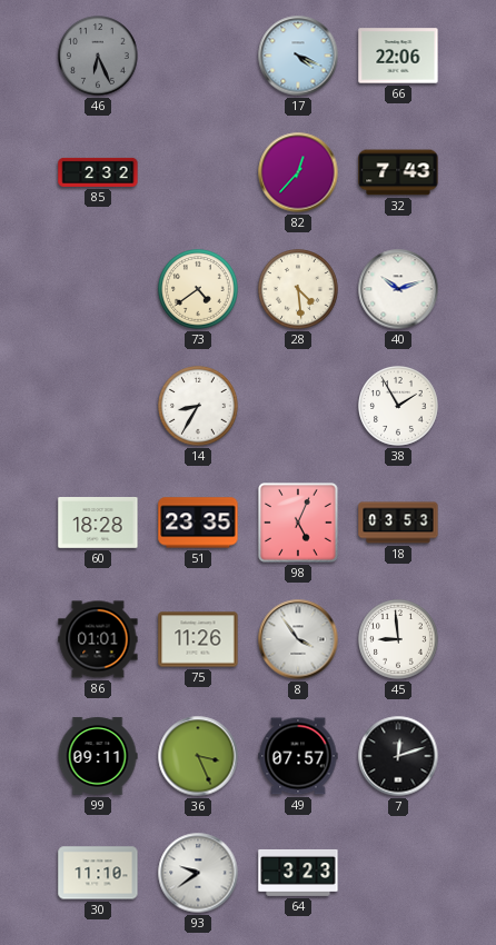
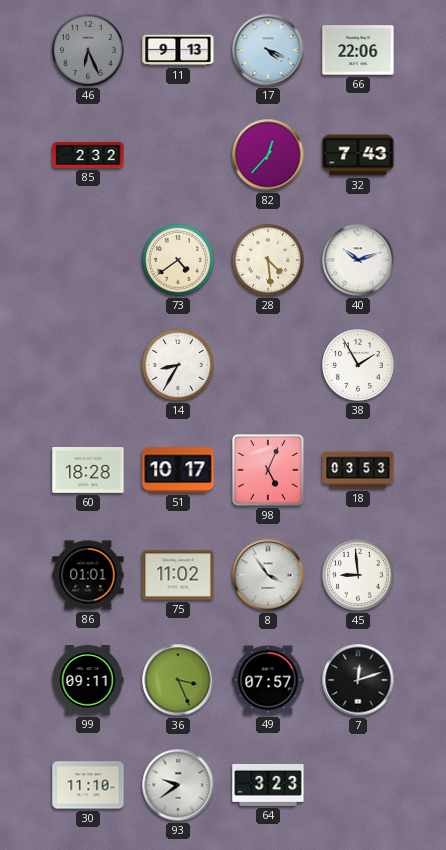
11: none -> 9:13 (178, 50)
51: 23:35 -> 10:17 (178, 470)
75: 11:26 -> 11:02 (178, 575)
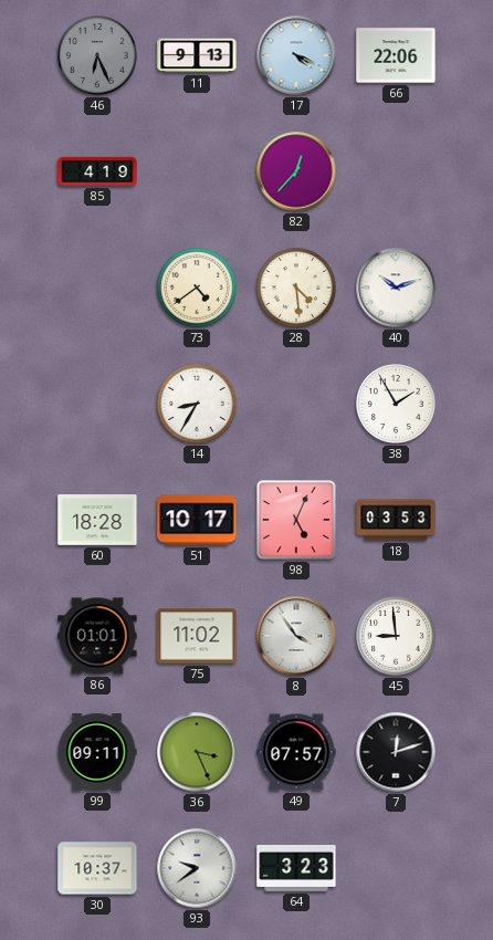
85: 2:32 -> 4:19 (97, 171)
32: 7:43 -> none (358, 155)
30: 11:10 -> 10:37 (97, 868)
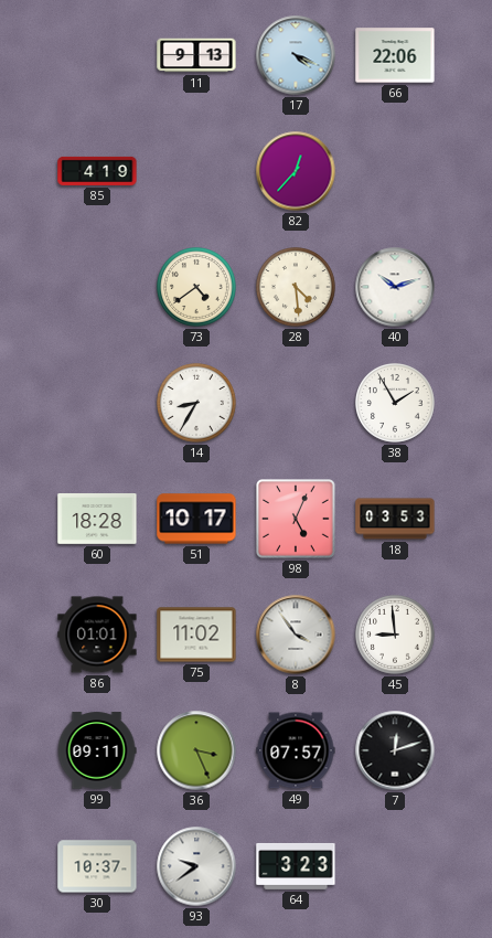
46: 6:26 -> none (98, 56)
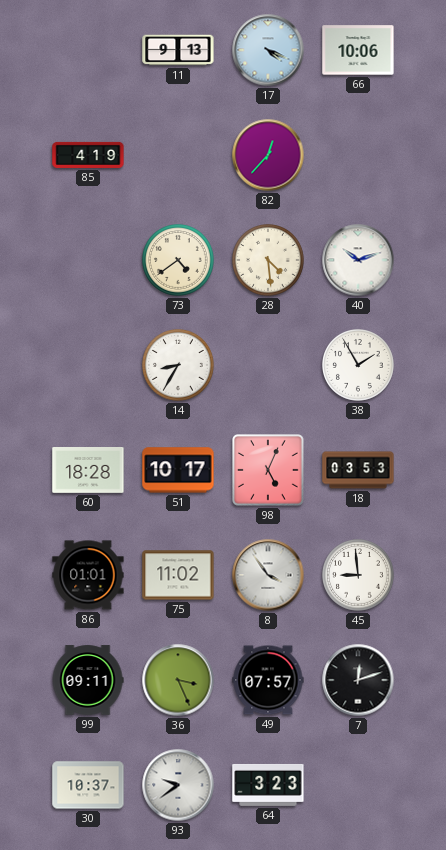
66: 22:06 -> 10:06 (358, 50)
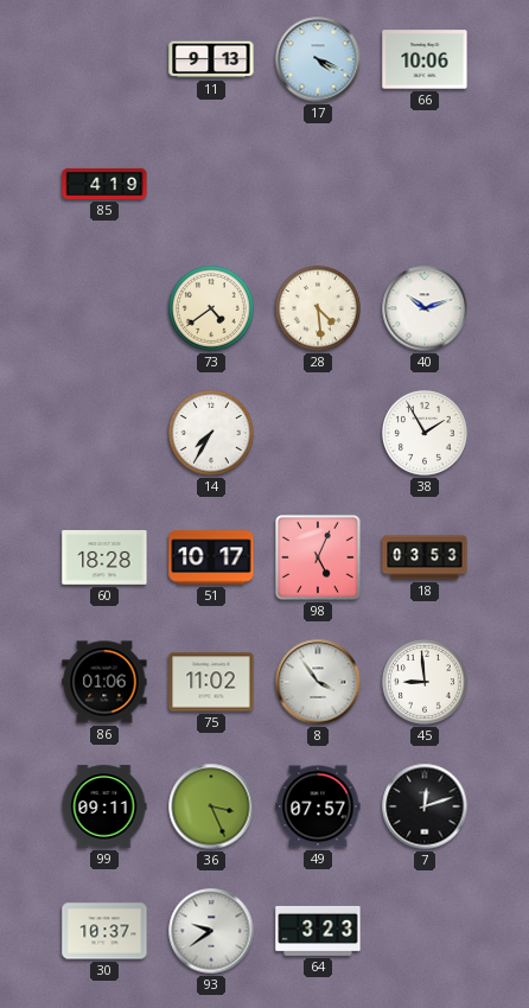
82: 12:37 -> none (268, 155)
14: 8:35 -> 7:35 (212, 434)
86: 01:01 -> 01:06 (104, 682)
